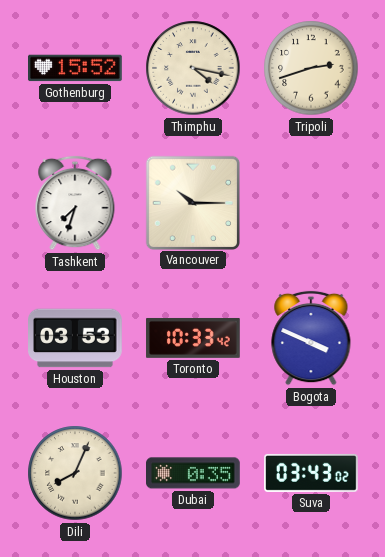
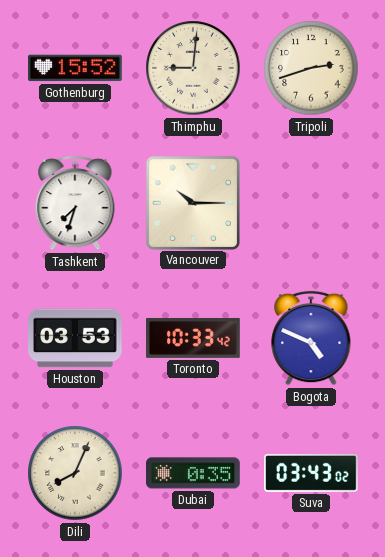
Thimphu: 4:17 -> 9:01 (193, 68)
Bogota: 3:49 -> 4:49 (311, 338)
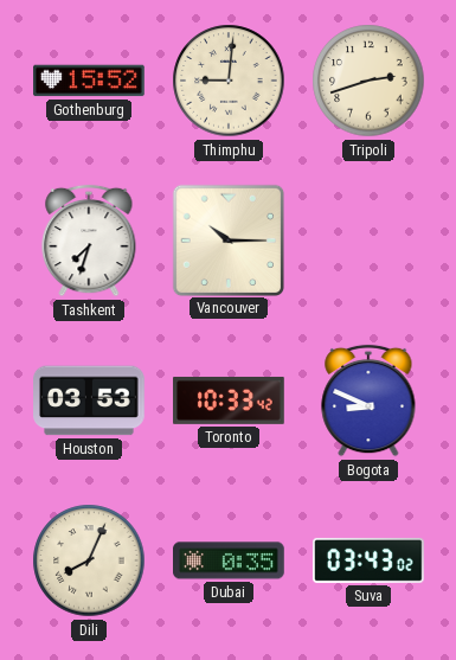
Bogota: 4:49 -> 8:49 (368, 401)
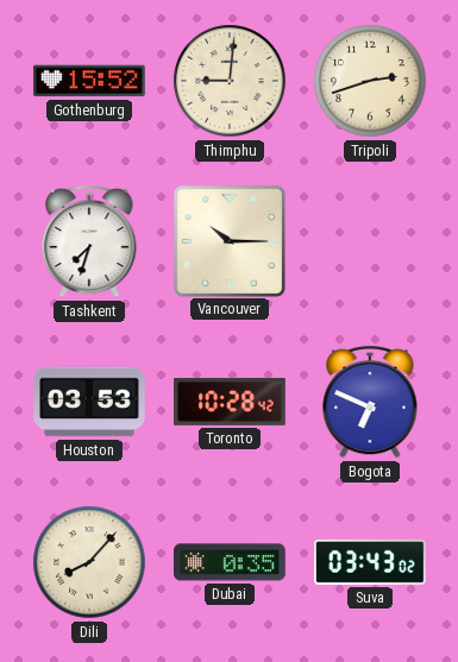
Toronto: 10:33 -> 10:28 (230, 402)
Bogota: 8:49 -> 6:49 (370, 402)
Dili: 8:04 -> 8:07 (89, 562)
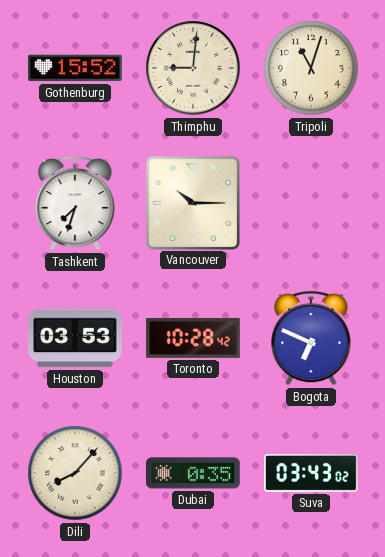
Tripoli: 2:42 -> 11:03 (311, 68)
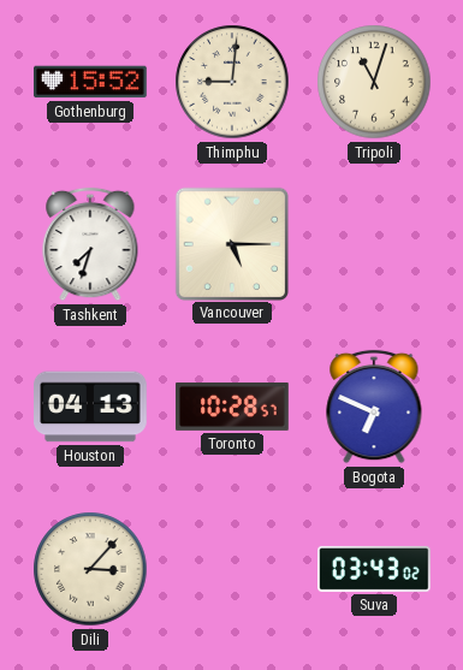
Vancouver: 10:15 -> 5:15 (231, 243)
Houston: 03:53 -> 04:13 (90, 407)
Toronto: 10:28:42 -> 10:28:57 (232, 407)
Dili: 8:07 -> 3:07 (90, 569)
Dubai: 0:35 -> none (194, 473)
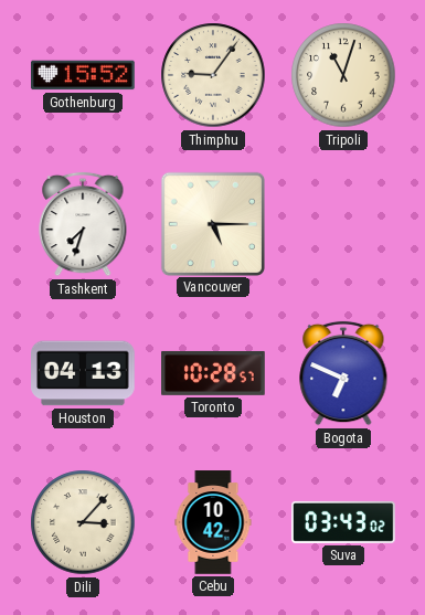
Thimphu: 9:01 -> 9:06 (213, 75)
Cebu: none -> 10:42 (213, 522)
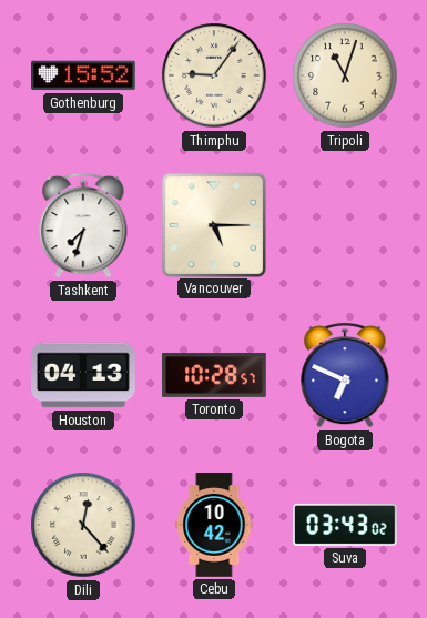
Dili: 3:07 -> 12:23 (83, 525)
